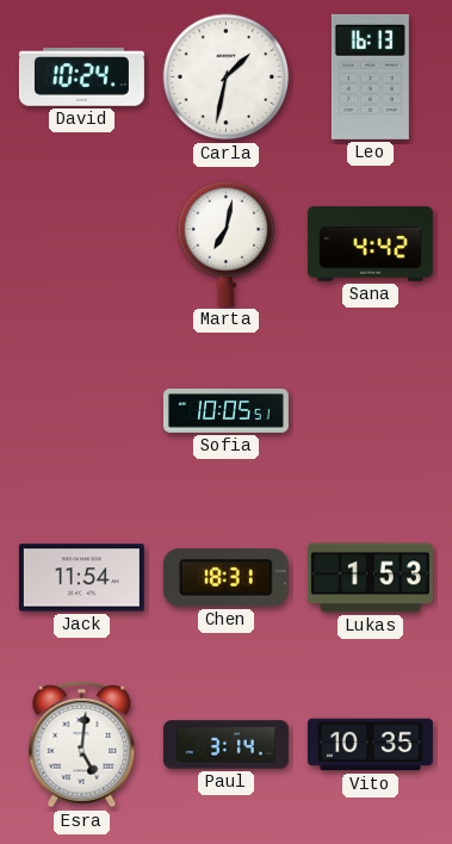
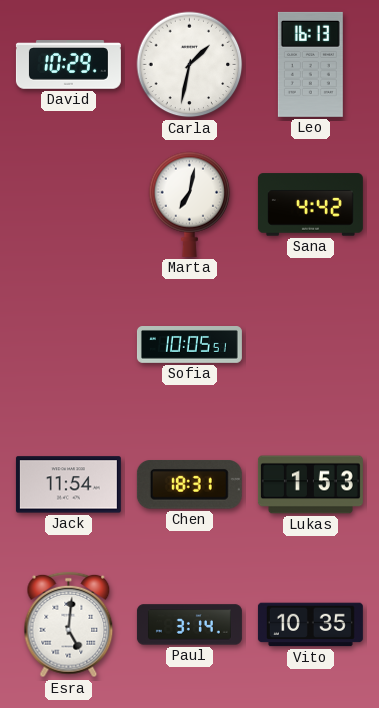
David: 10:24 -> 10:29 (68, 65)
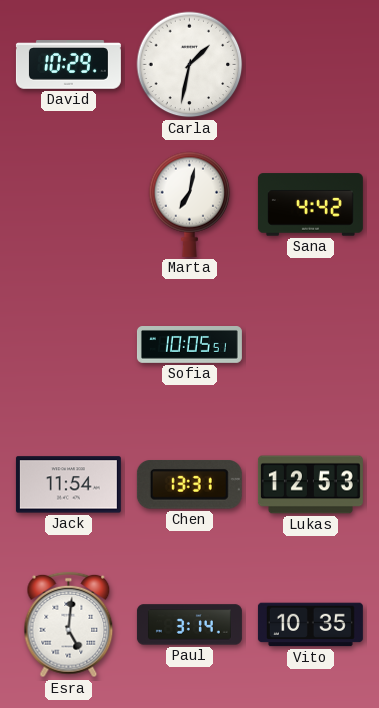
Leo: 16:13 -> none (310, 64)
Chen: 18:31 -> 13:31 (189, 485)
Lukas: 1:53 -> 12:53 (310, 485)
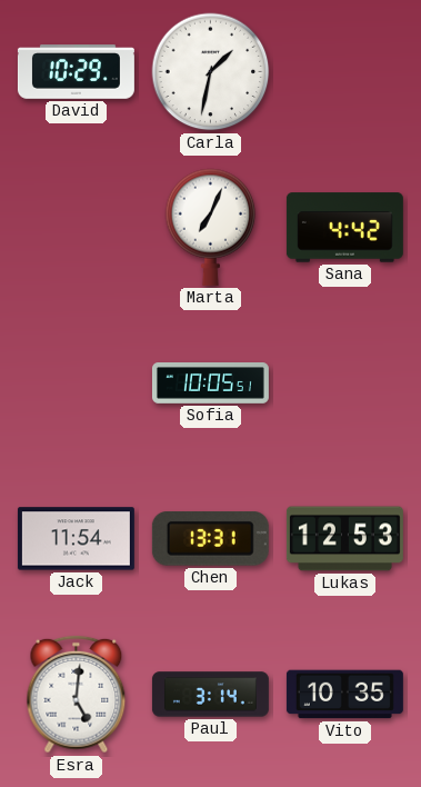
Marta: 7:02 -> 7:04 (211, 227)
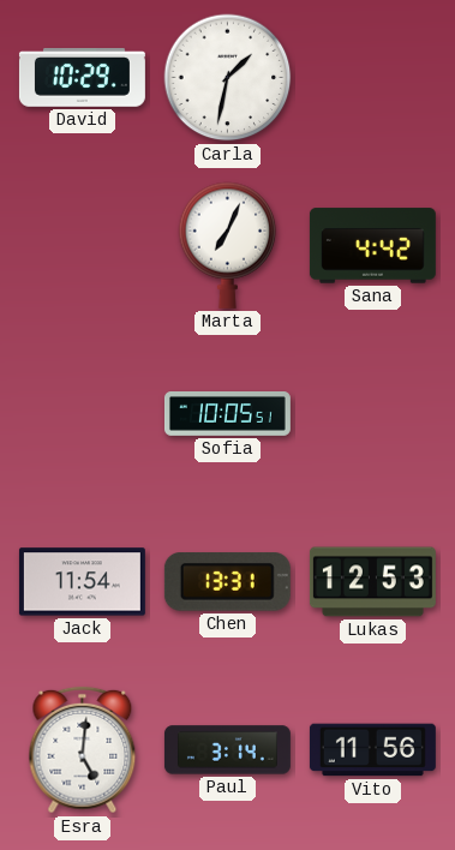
Vito: 10:35 -> 11:56 (372, 750)
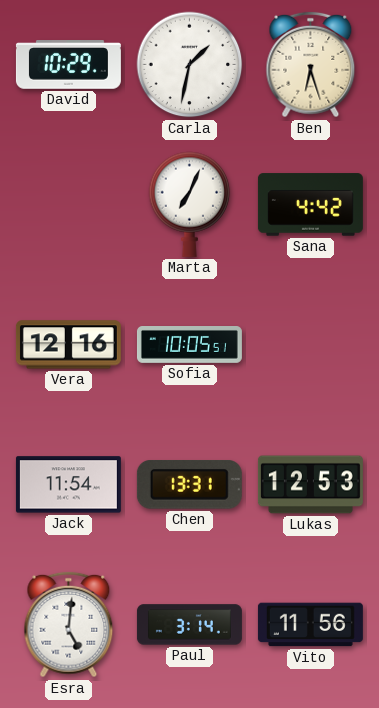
Ben: none -> 6:27 (311, 65)
Vera: none -> 12:16 (68, 345)
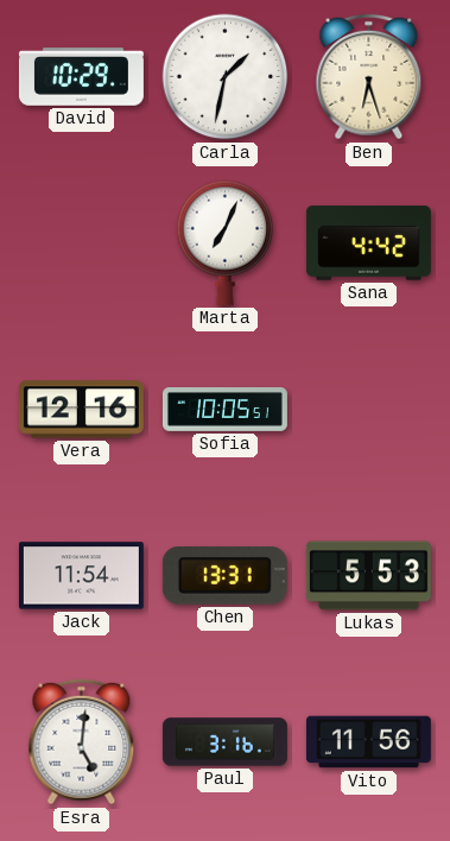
Lukas: 12:53 -> 5:53 (368, 576)
Paul: 3:14 -> 3:16 (224, 742)
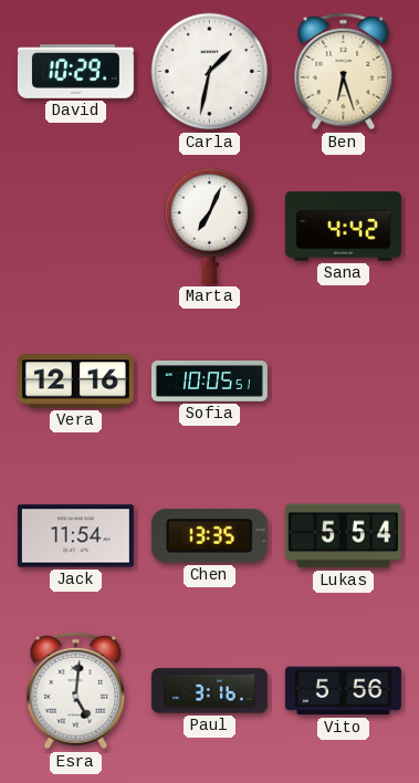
Chen: 13:31 -> 13:35 (209, 536)
Lukas: 5:53 -> 5:54 (343, 536)
Vito: 11:56 -> 5:56 (343, 691)
